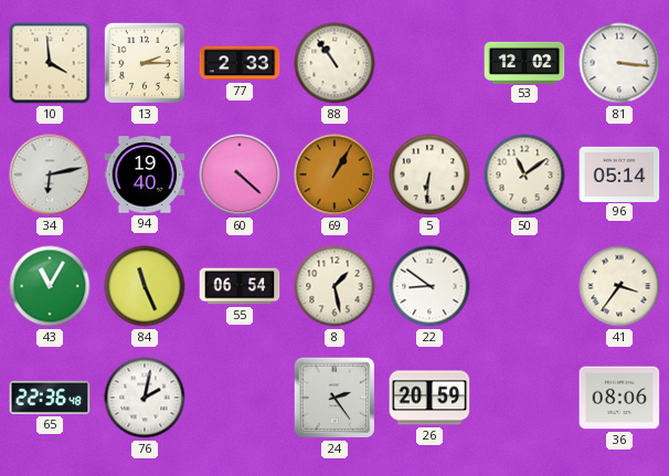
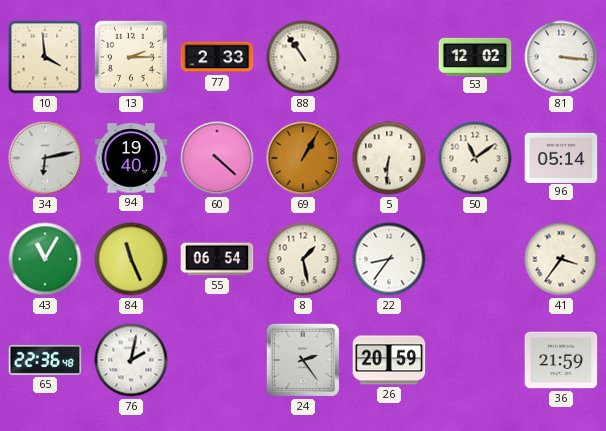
22: 8:51 -> 8:36 (389, 259)
36: 08:06 -> 21:59 (561, 360)
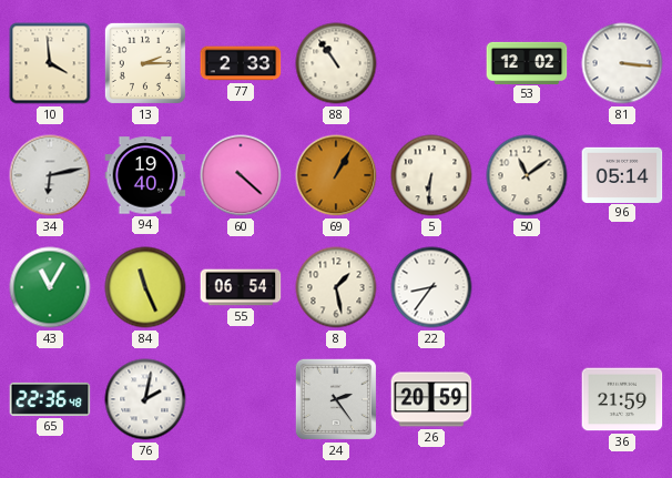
41: 3:36 -> none (561, 259)
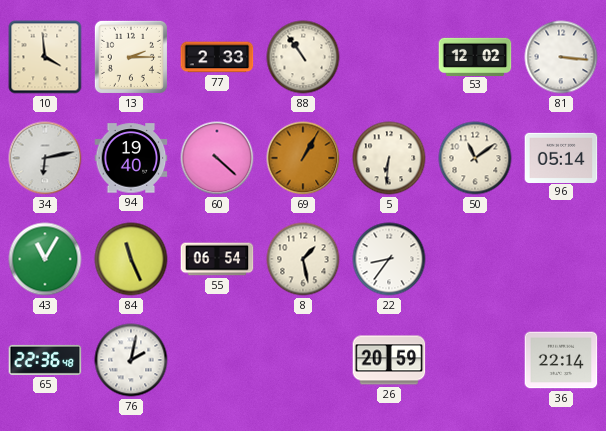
24: 2:24 -> none (336, 399)
36: 21:59 -> 22:14 (561, 360)
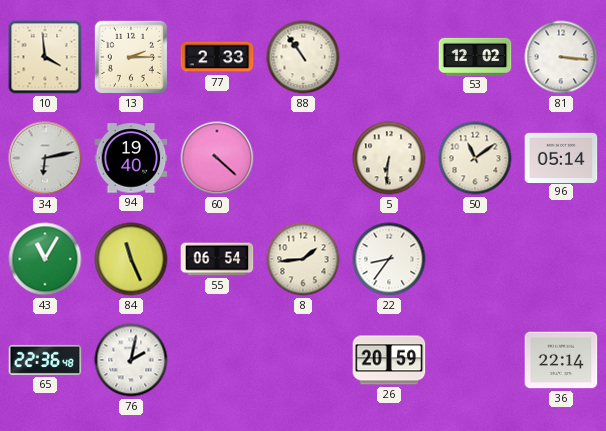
69: 1:05 -> none (303, 158)
8: 1:28 -> 1:44 (303, 259)
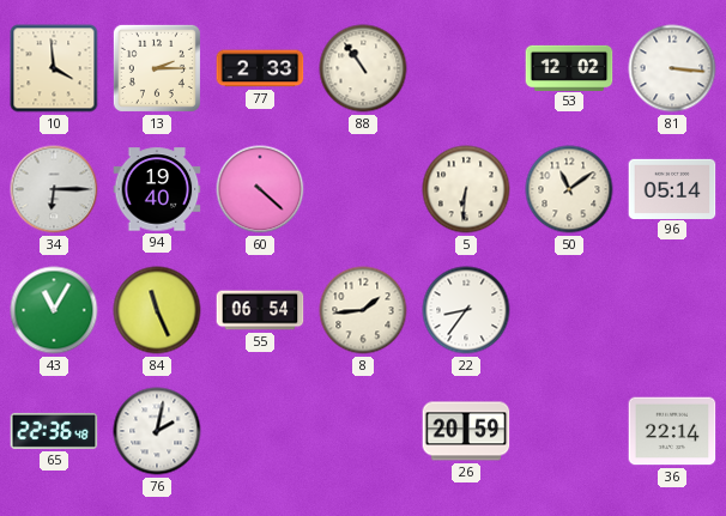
34: 6:13 -> 6:15 (54, 189)
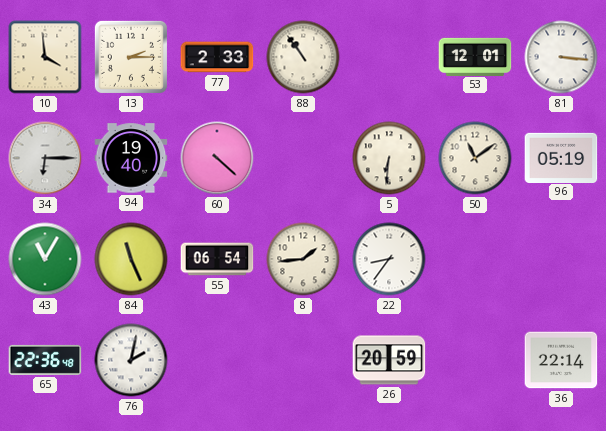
53: 12:02 -> 12:01 (475, 56)
96: 05:14 -> 05:19 (561, 157)
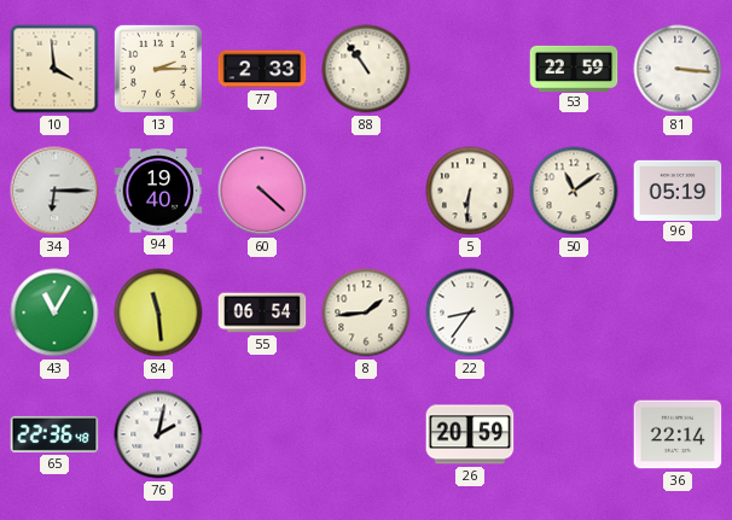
53: 12:01 -> 22:59 (574, 68)
84: 11:26 -> 11:29 (158, 312)
